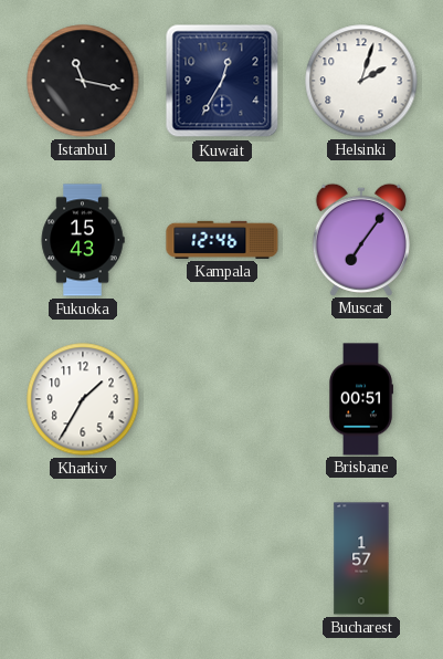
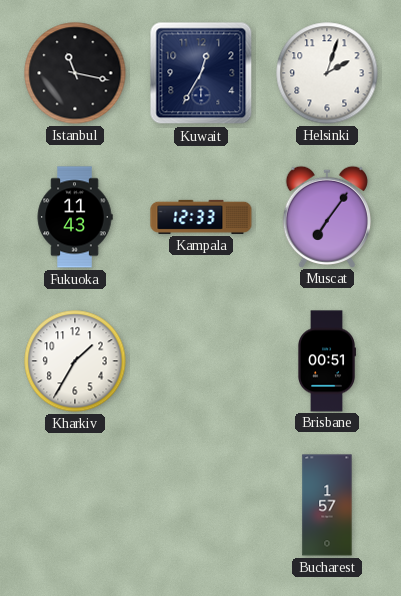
Fukuoka: 15:43 -> 11:43 (75, 217)
Kampala: 12:46 -> 12:33 (201, 217)
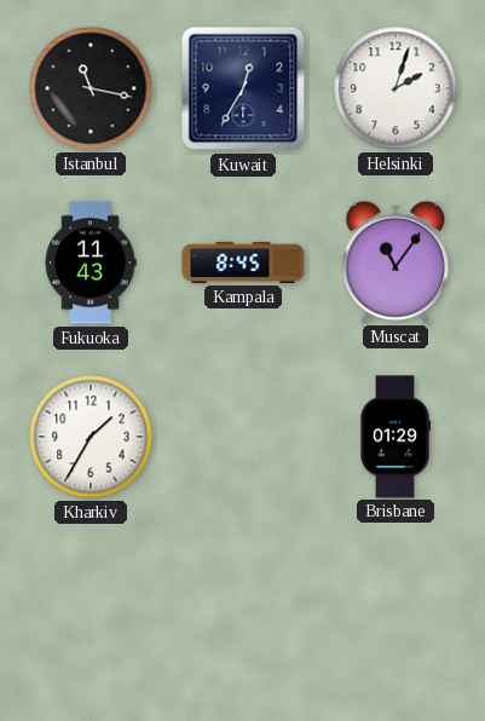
Kampala: 12:33 -> 8:45 (243, 263)
Muscat: 7:06 -> 11:06 (394, 261)
Brisbane: 00:51 -> 01:29 (395, 437)
Bucharest: 1:57 -> none (327, 505)
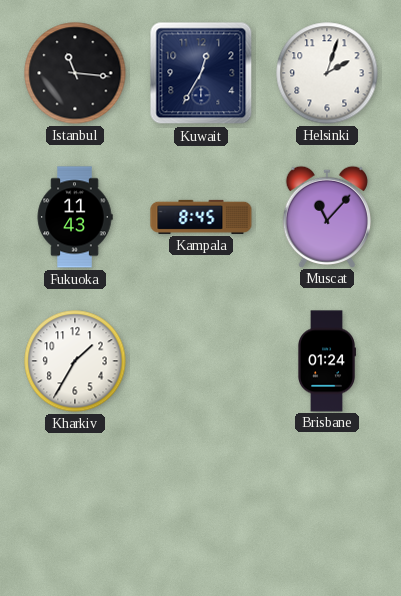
Istanbul: 11:17 -> 11:16 (75, 73)
Muscat: 11:06 -> 11:07 (326, 216)
Brisbane: 01:29 -> 01:24 (327, 361)
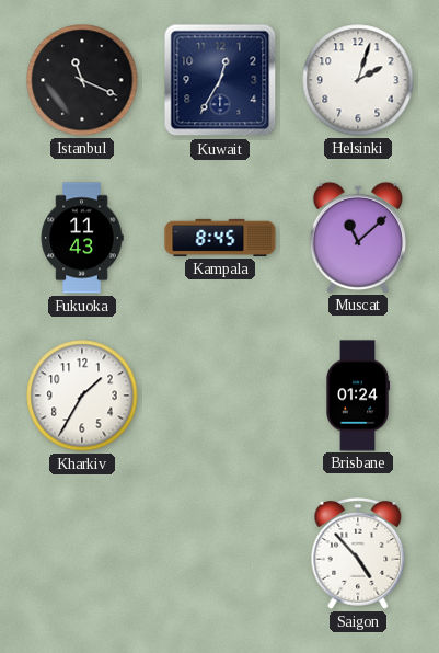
Istanbul: 11:16 -> 11:19 (82, 80)
Muscat: 11:07 -> 11:08 (357, 237)
Saigon: none -> 4:53 (358, 553)
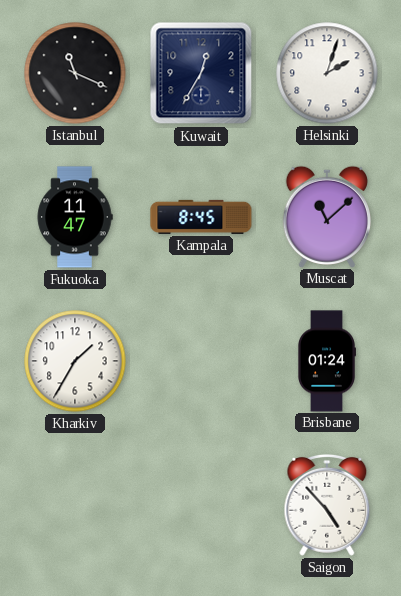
Fukuoka: 11:43 -> 11:47 (75, 217)
